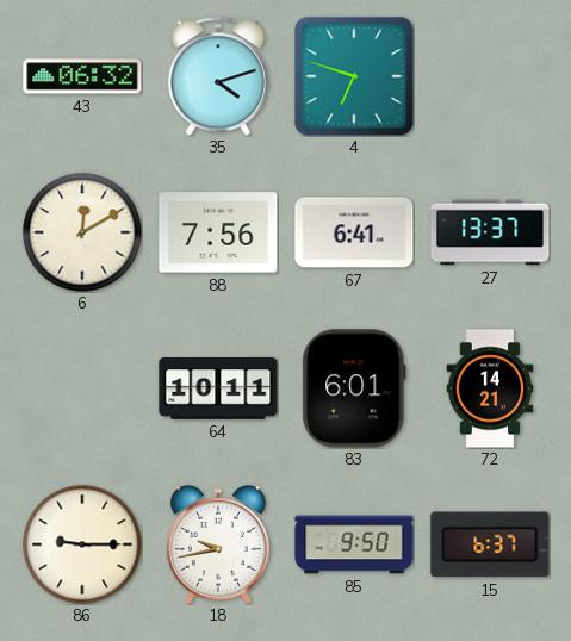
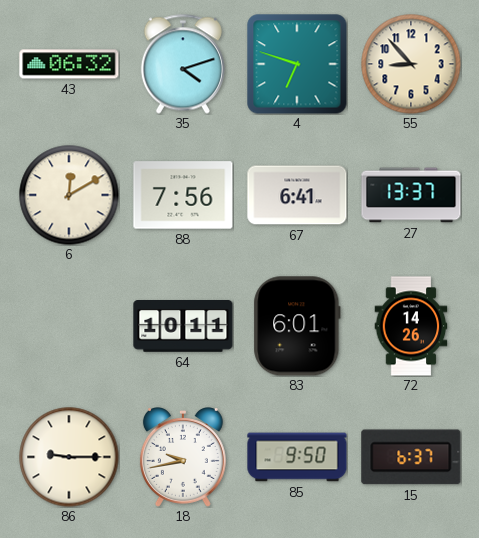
55: none -> 8:53 (411, 64)
72: 14:21 -> 14:26 (411, 326)
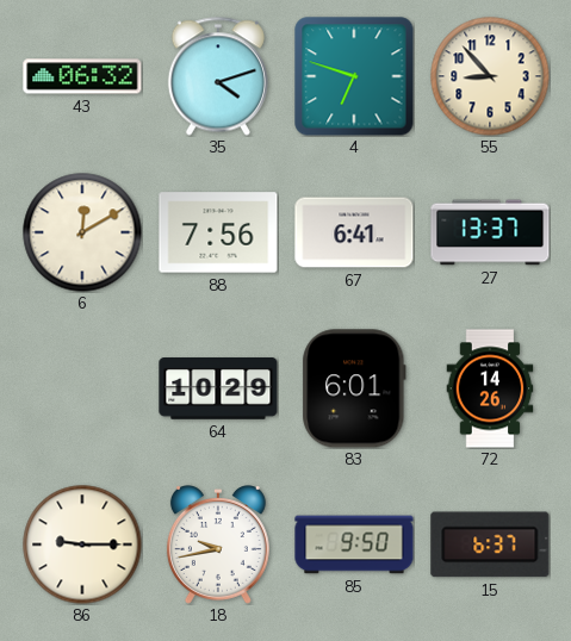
64: 10:11 -> 10:29 (218, 390)
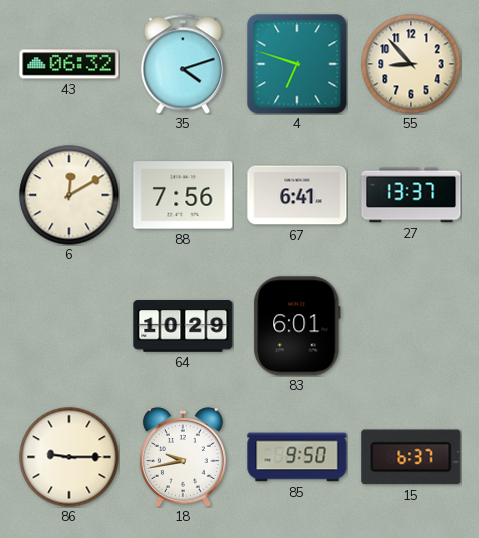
72: 14:26 -> none (490, 388)
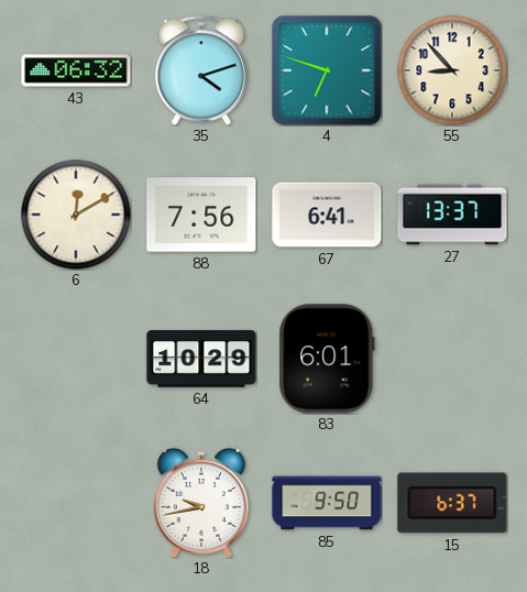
86: 9:15 -> none (69, 457)
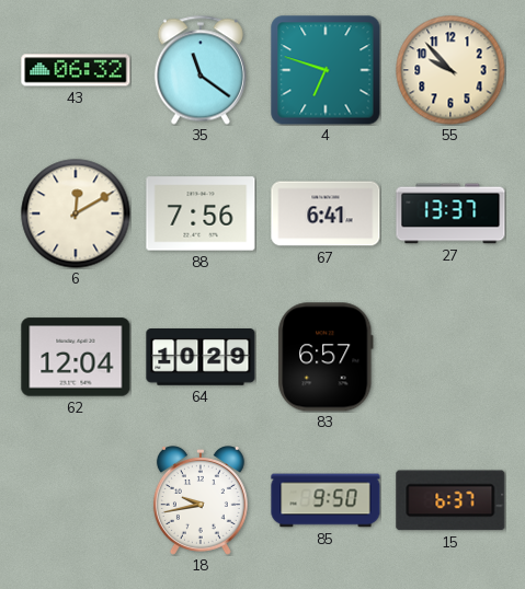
35: 4:12 -> 11:21 (201, 70)
55: 8:53 -> 9:53 (450, 70)
62: none -> 12:04 (76, 357)
83: 6:01 -> 6:57 (326, 357)
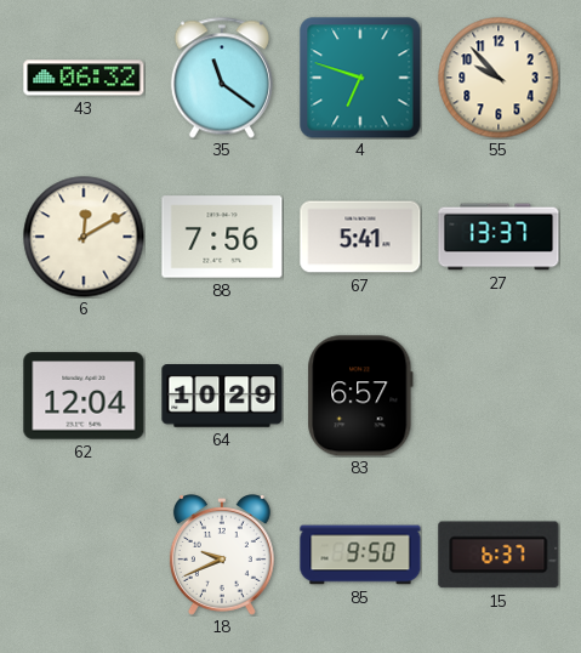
67: 6:41 -> 5:41 (360, 237)
18: 9:43 -> 9:41 (222, 555)
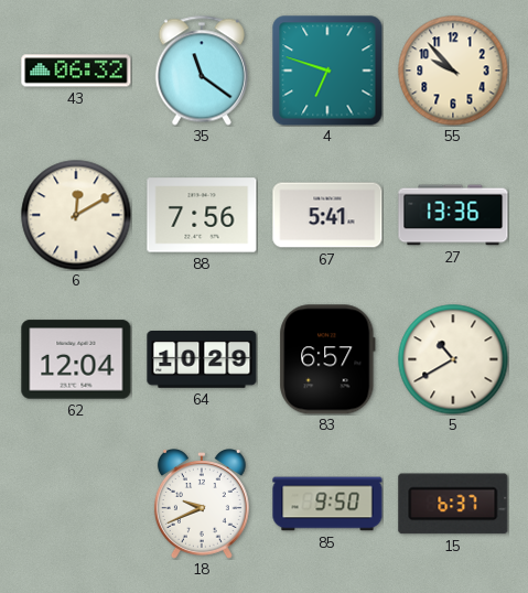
27: 13:37 -> 13:36 (453, 215)
5: none -> 10:40 (453, 359)
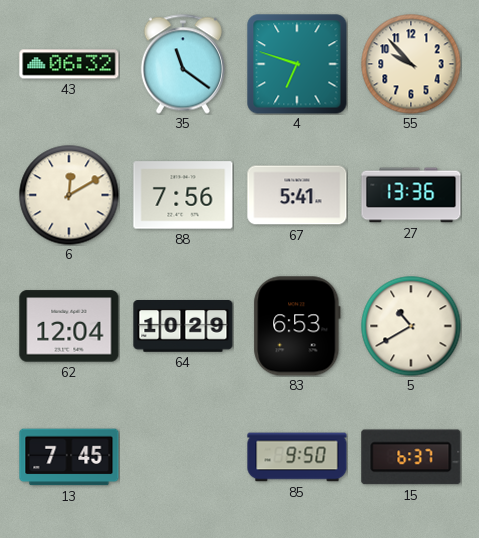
83: 6:57 -> 6:53 (297, 326)
13: none -> 7:45 (69, 457)
18: 9:41 -> none (202, 504)
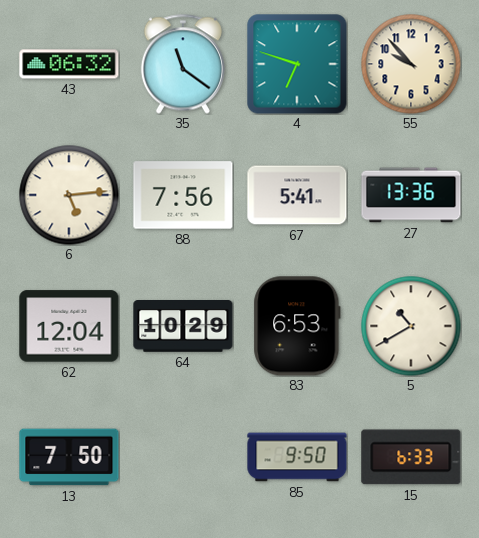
6: 12:10 -> 5:14 (69, 195)
13: 7:45 -> 7:50 (69, 457)
15: 6:37 -> 6:33 (411, 457)
